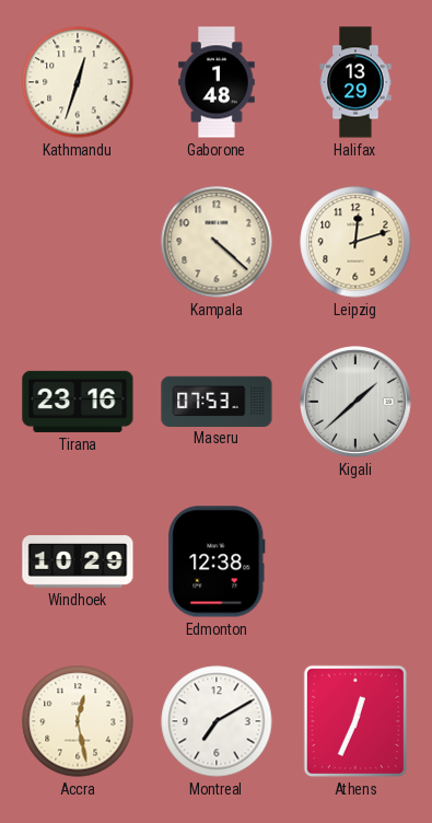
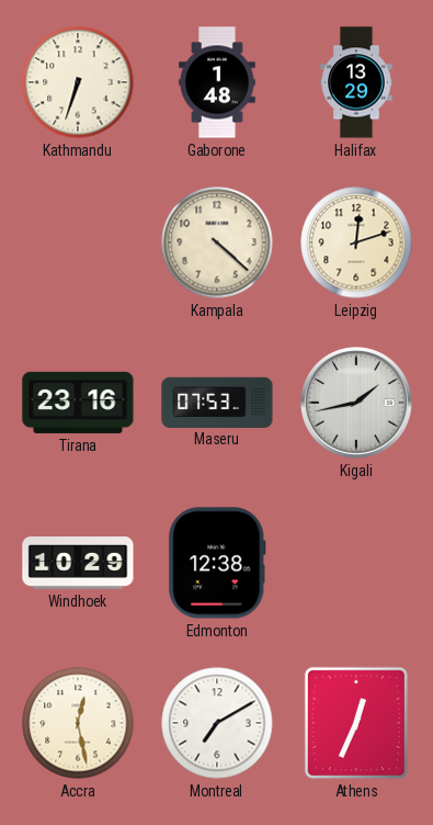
Kathmandu: 12:33 -> 6:33 (78, 82)
Kigali: 1:38 -> 1:43 (357, 404)
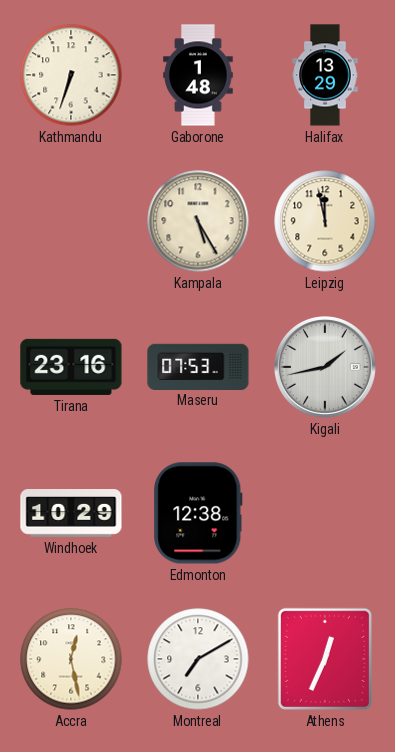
Kampala: 4:22 -> 5:25 (198, 221)
Leipzig: 12:12 -> 11:58 (325, 221)
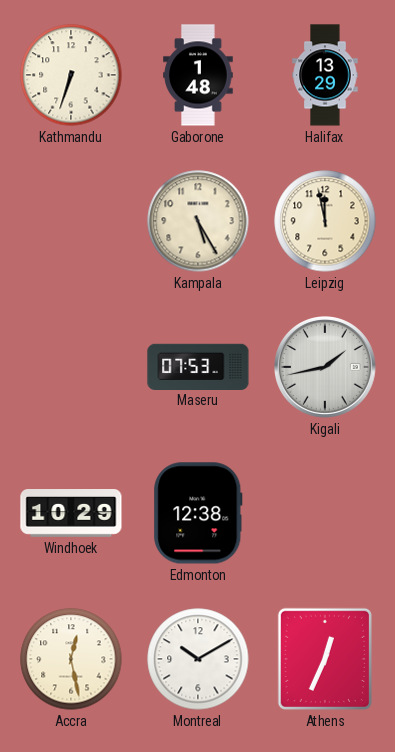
Tirana: 23:16 -> none (71, 367)
Montreal: 7:10 -> 10:10 (198, 659)
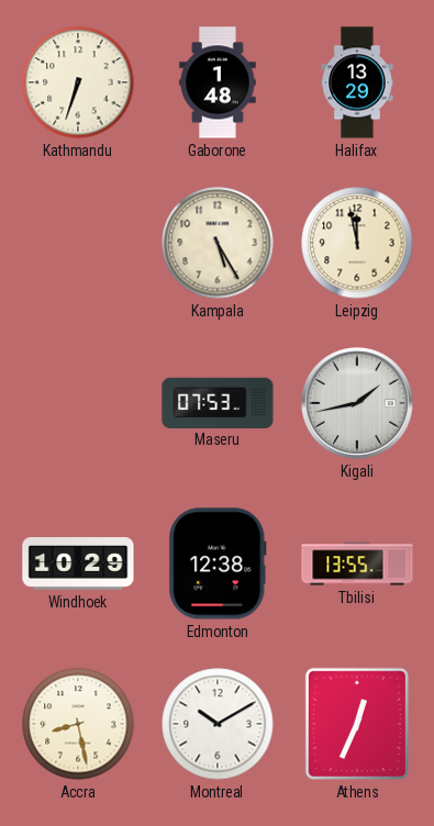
Tbilisi: none -> 13:55 (357, 563)
Accra: 12:28 -> 8:28 (78, 724)
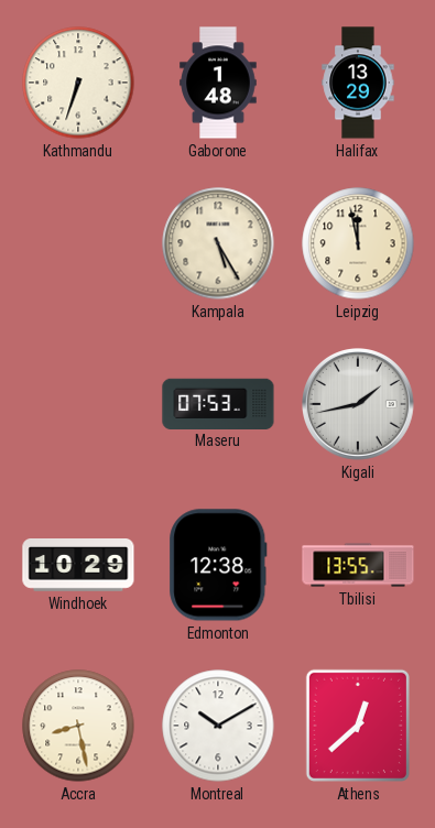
Athens: 12:34 -> 12:38 (358, 726)
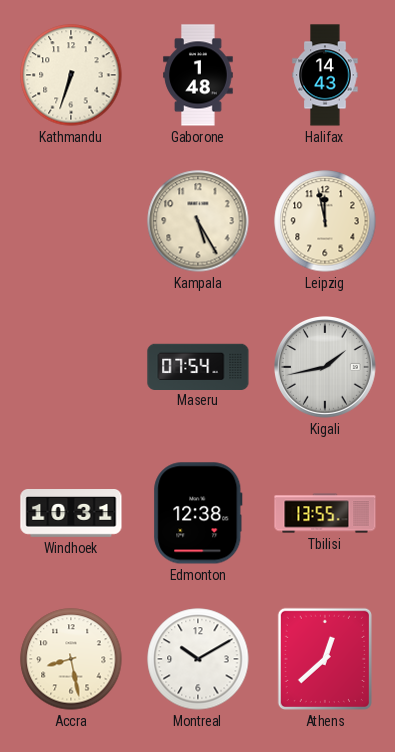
Halifax: 13:29 -> 14:43 (325, 75)
Maseru: 07:53 -> 07:54 (198, 366)
Windhoek: 10:29 -> 10:31 (71, 514)
